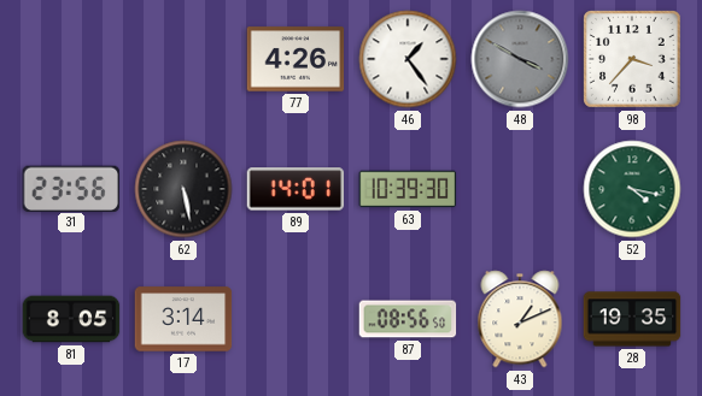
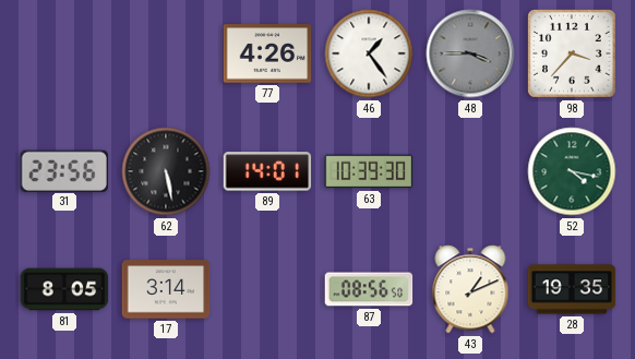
48: 3:50 -> 3:45 (470, 53)
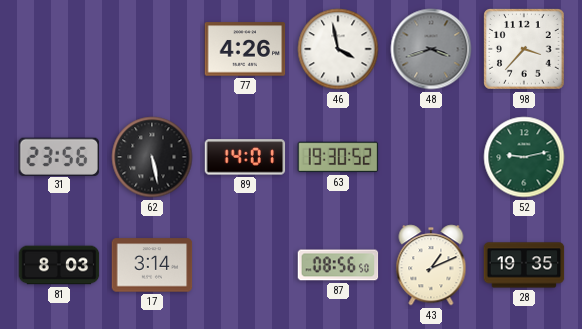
46: 1:24 -> 3:58 (338, 49)
48: 3:45 -> 3:42 (431, 49)
63: 10:39 -> 19:30 (338, 157)
52: 4:17 -> 9:13 (524, 157)
81: 8:05 -> 8:03 (59, 265)
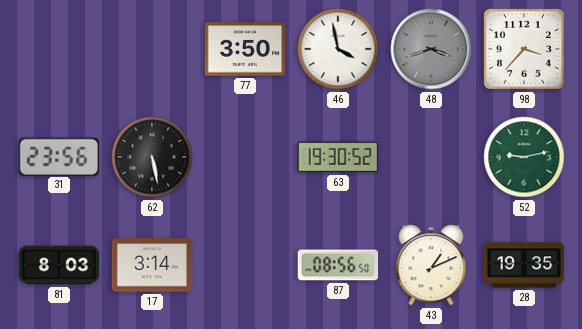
77: 4:26 -> 3:50 (245, 49)
89: 14:01 -> none (245, 157)
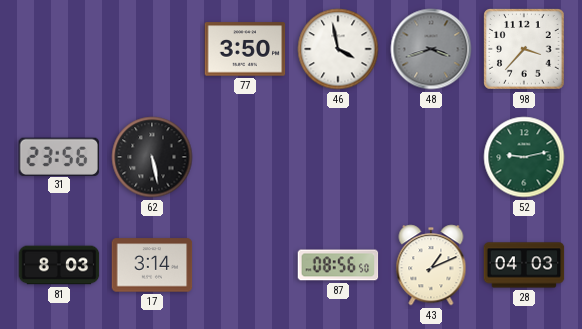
63: 19:30 -> none (338, 157)
28: 19:35 -> 04:03 (524, 265)
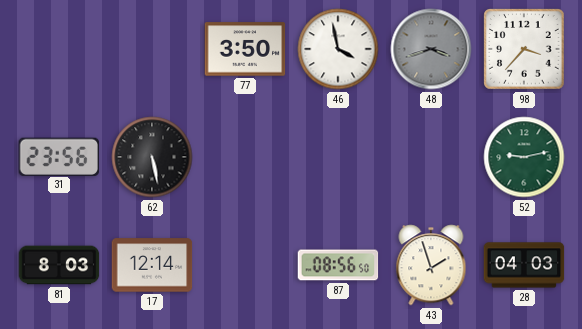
17: 3:14 -> 12:14 (152, 265)
43: 1:11 -> 1:57 (431, 265)
